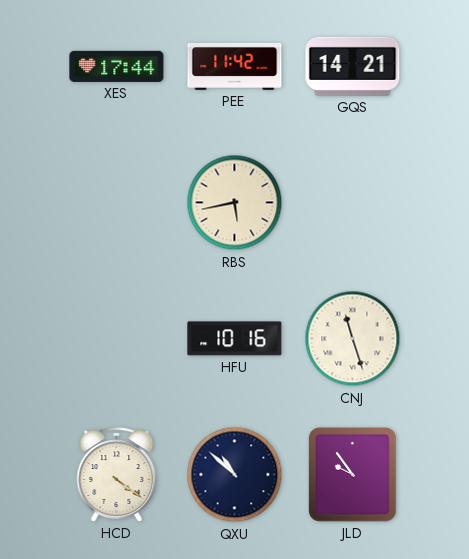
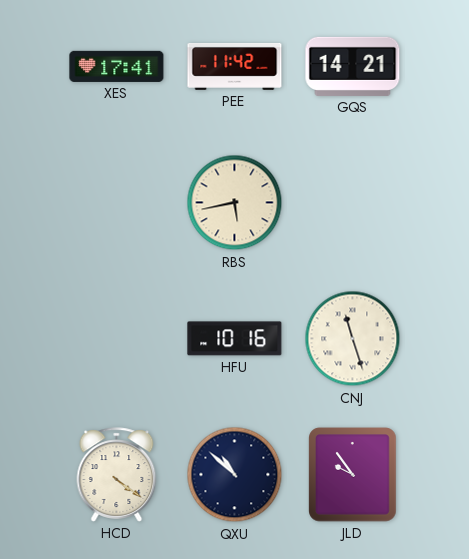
XES: 17:44 -> 17:41 (117, 66)
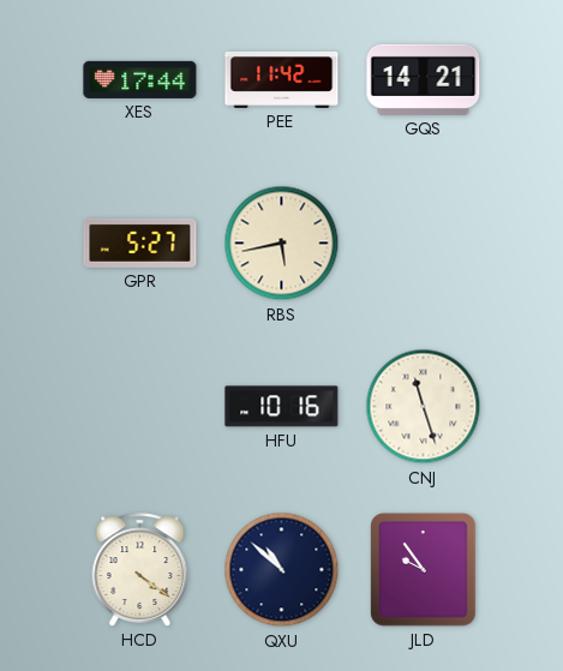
XES: 17:41 -> 17:44 (140, 79)
GPR: none -> 5:27 (140, 242)
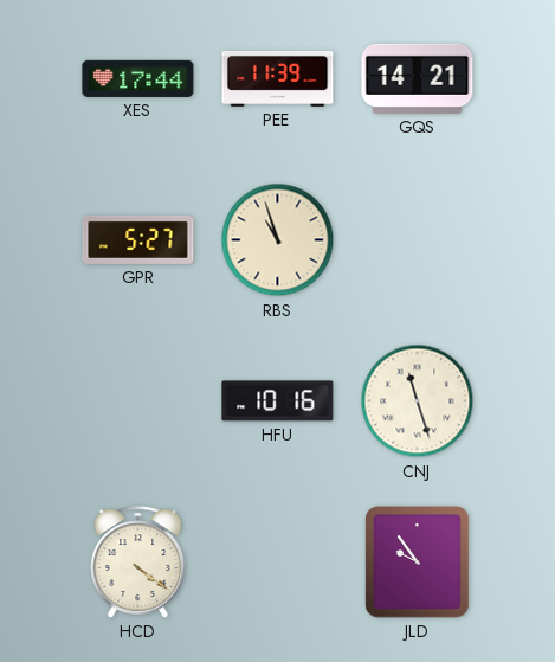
PEE: 11:42 -> 11:39 (278, 78)
RBS: 5:43 -> 10:57 (278, 240)
QXU: 10:52 -> none (282, 570)
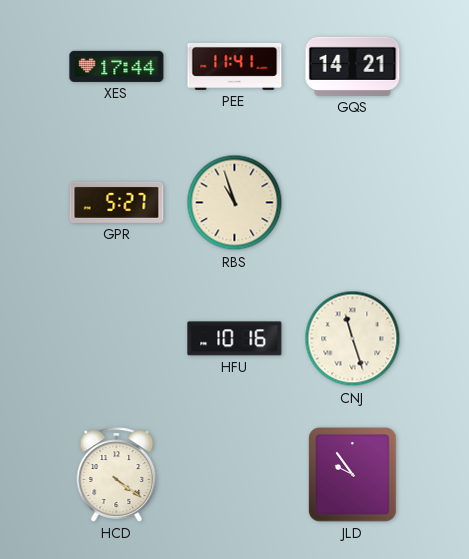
PEE: 11:39 -> 11:41 (235, 66)
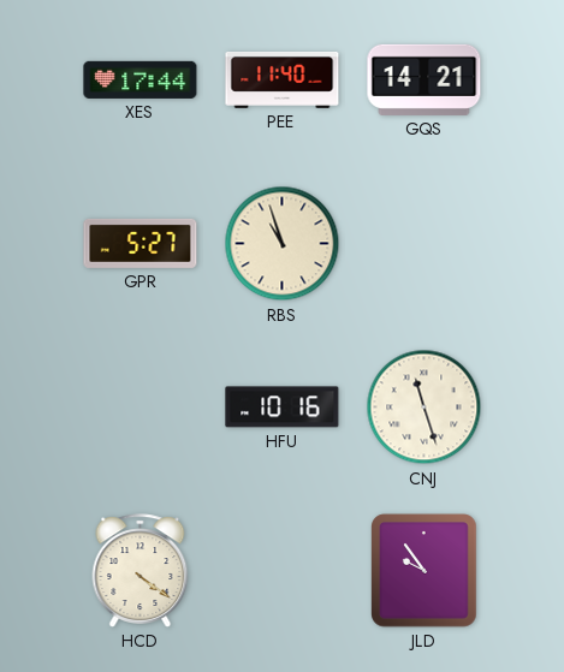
PEE: 11:41 -> 11:40 (283, 79)
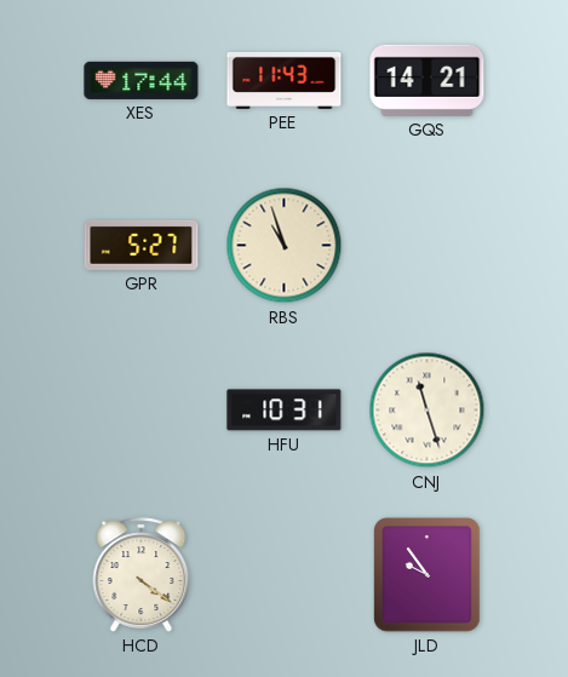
PEE: 11:40 -> 11:43 (285, 80)
HFU: 10:16 -> 10:31 (285, 411)
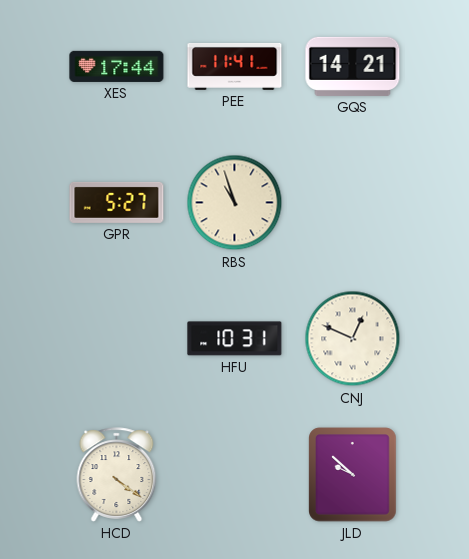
PEE: 11:43 -> 11:41 (235, 66)
CNJ: 11:27 -> 12:49 (353, 339)
JLD: 9:54 -> 9:52 (353, 475)
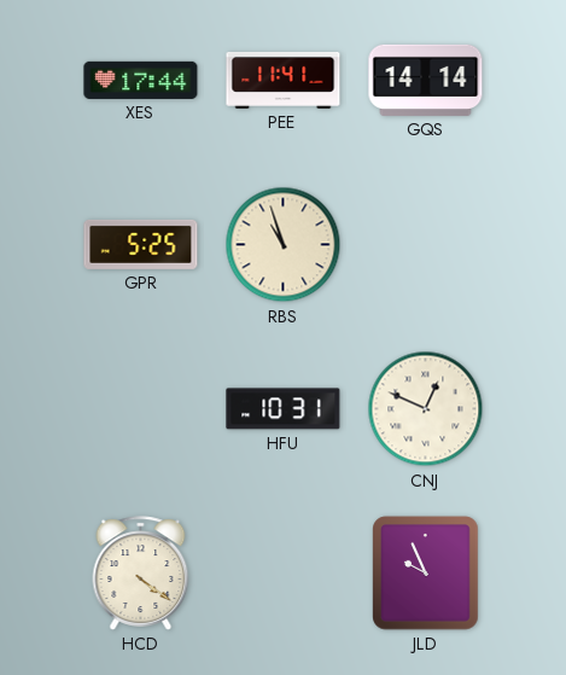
GQS: 14:21 -> 14:14 (426, 80)
GPR: 5:27 -> 5:25 (141, 244)
JLD: 9:52 -> 9:56 (426, 574)
